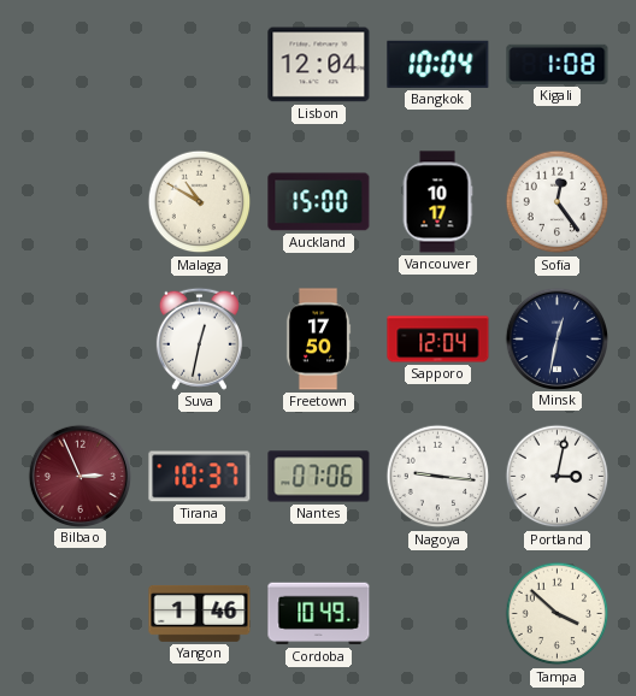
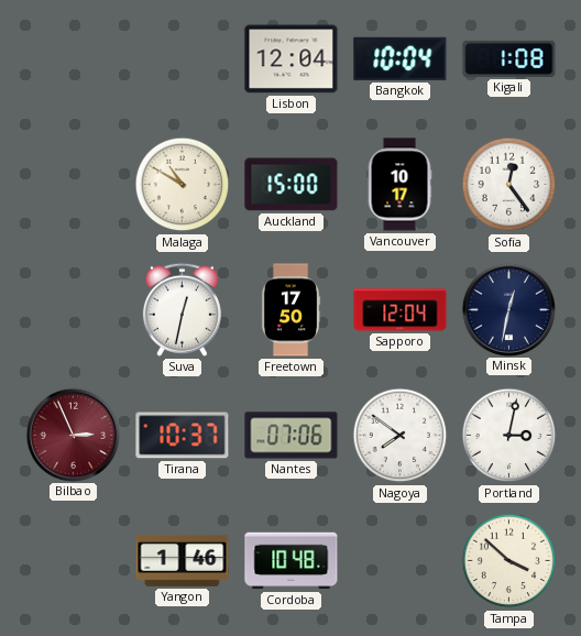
Nagoya: 9:16 -> 7:51 (401, 436)
Cordoba: 10:49 -> 10:48 (292, 561)
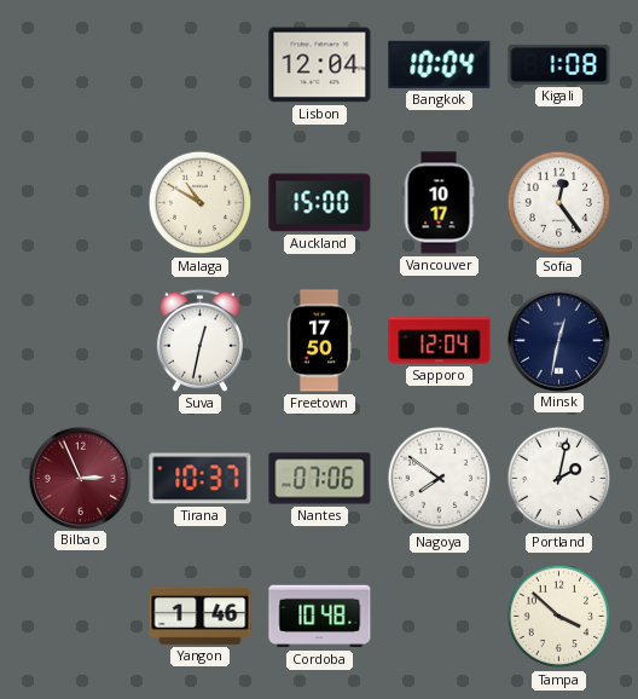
Portland: 3:02 -> 2:02 (559, 479)
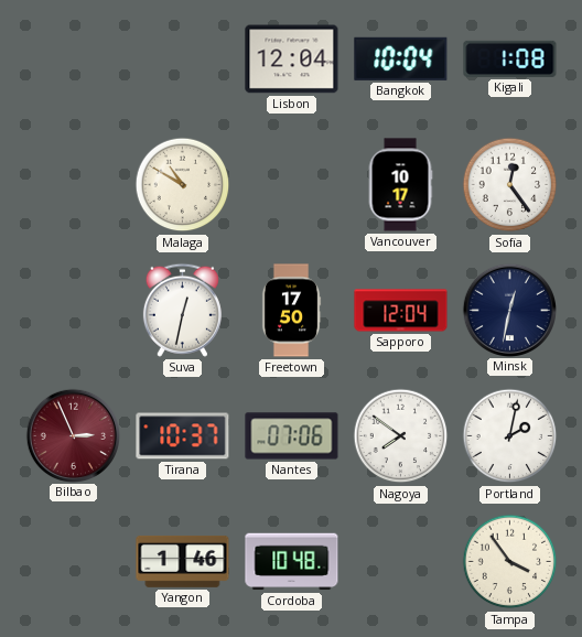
Auckland: 15:00 -> none (320, 203)
Tampa: 3:52 -> 3:54 (510, 562)
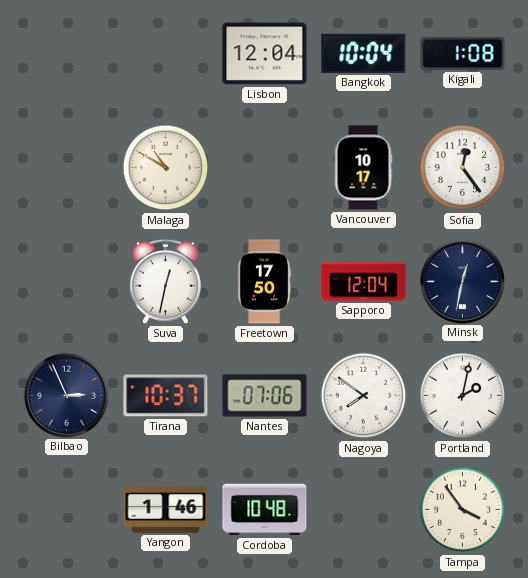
Bilbao dial: burgundy -> navy (66, 395)
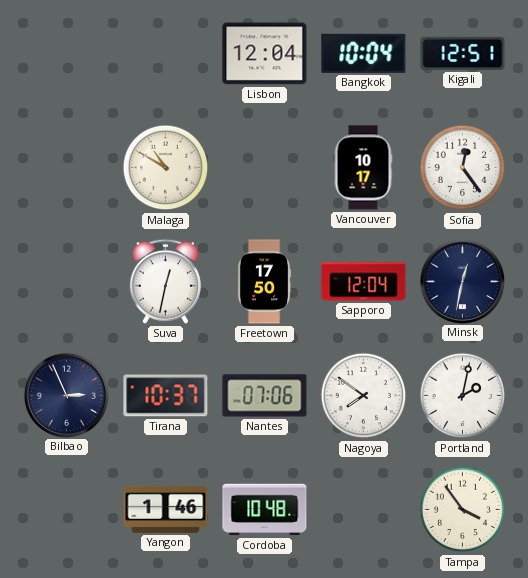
Kigali: 1:08 -> 12:51 (463, 53)
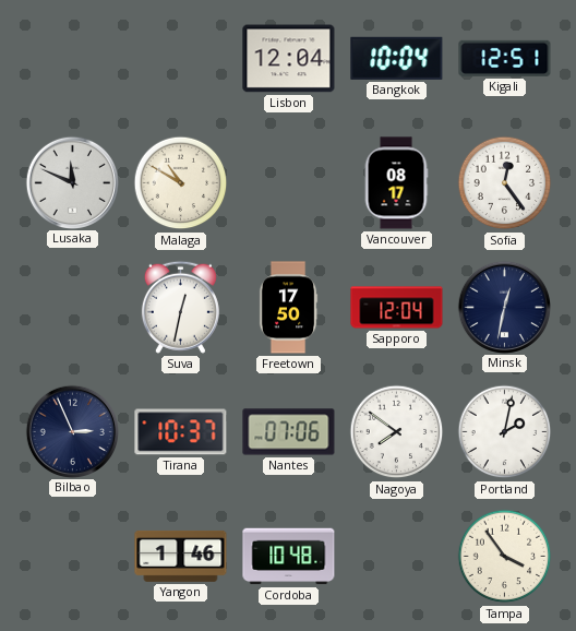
Lusaka: none -> 11:49 (72, 182)
Vancouver: 10:17 -> 08:17 (396, 183)
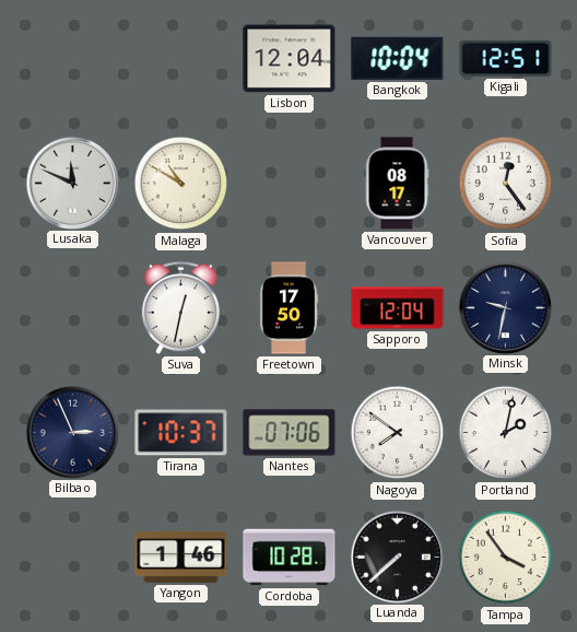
Minsk: 12:32 -> 9:32 (505, 307)
Cordoba: 10:48 -> 10:28 (290, 558)
Luanda: none -> 7:38 (397, 557)
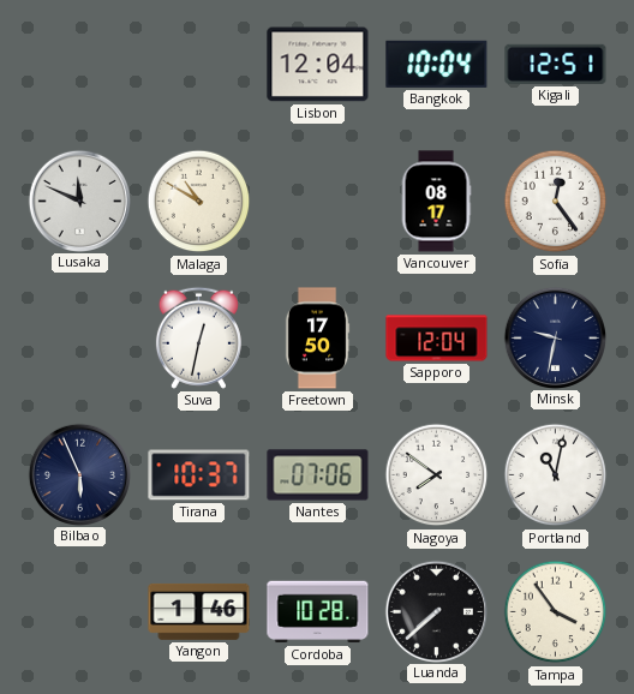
Bilbao: 2:56 -> 5:56 (79, 474)
Portland: 2:02 -> 11:02 (556, 475)
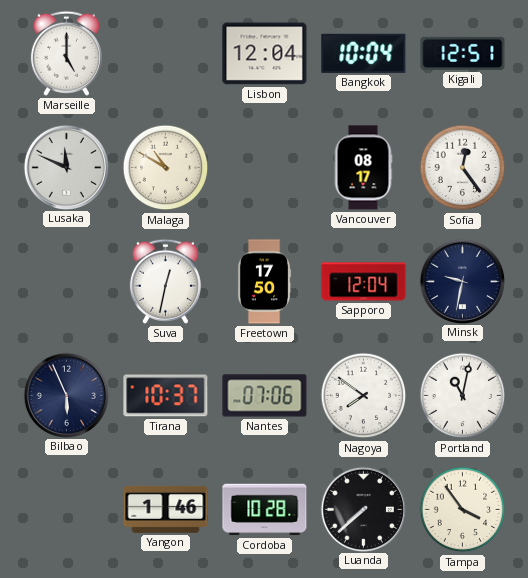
Marseille: none -> 5:00 (66, 53)
